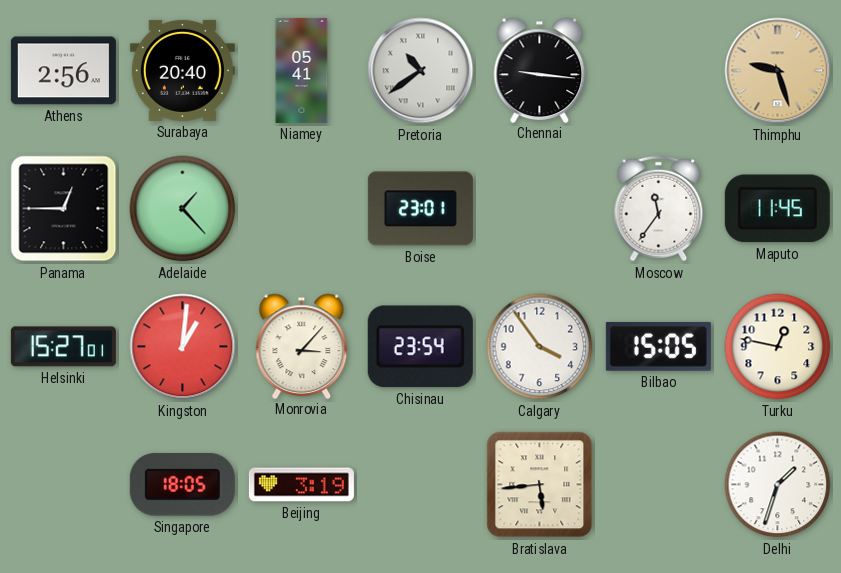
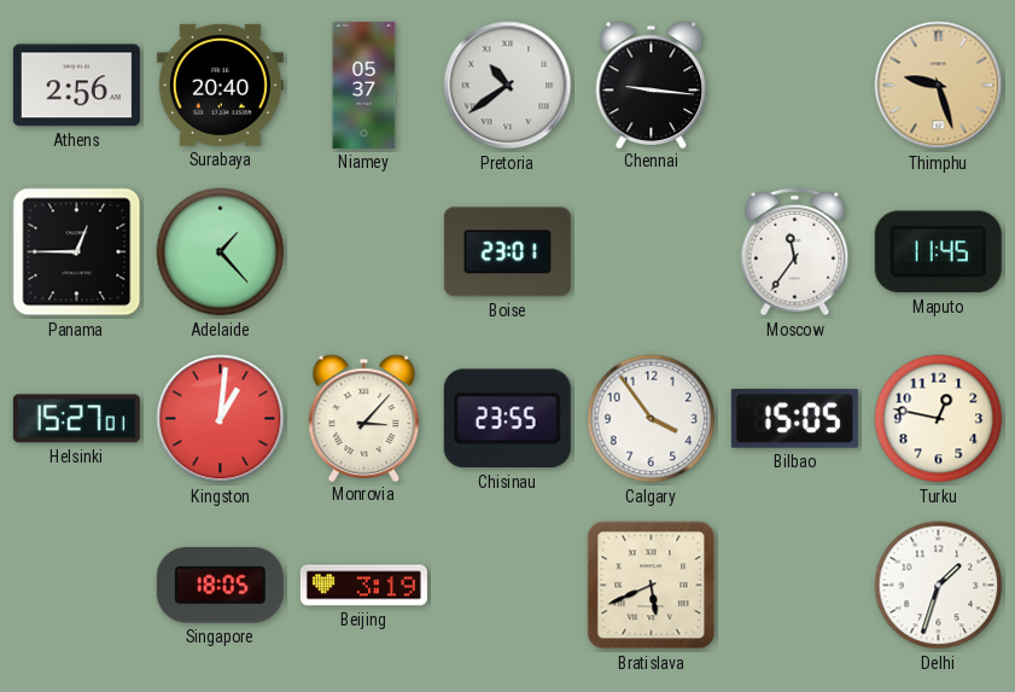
Niamey: 05:41 -> 05:37 (364, 85)
Chisinau: 23:54 -> 23:55 (507, 419)
Bratislava: 5:44 -> 5:41 (652, 586)
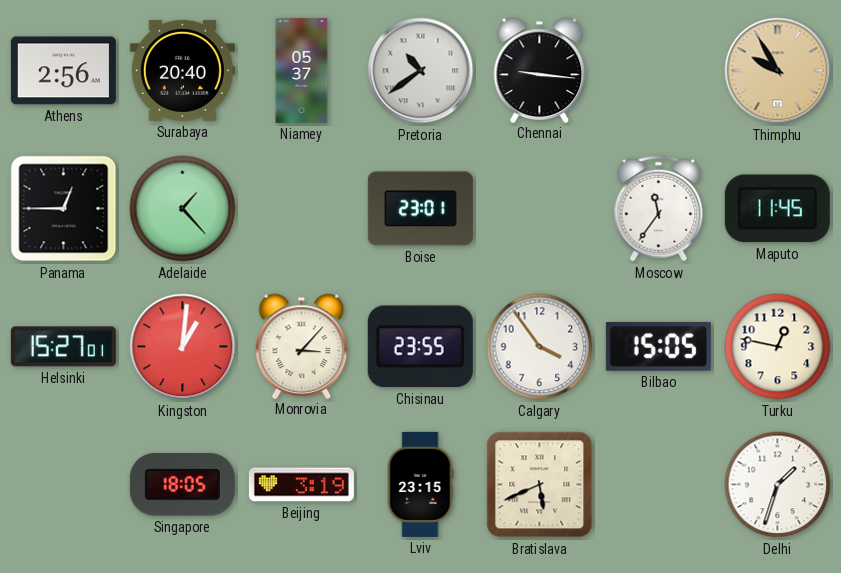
Thimphu: 9:27 -> 9:55 (778, 71)
Lviv: none -> 23:15 (420, 484)
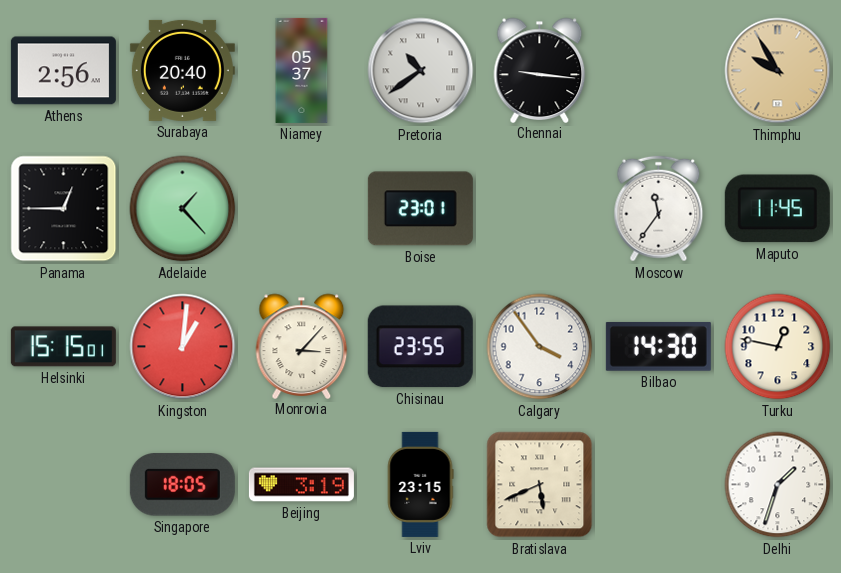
Helsinki: 15:27 -> 15:15 (63, 347)
Bilbao: 15:05 -> 14:30 (658, 346)
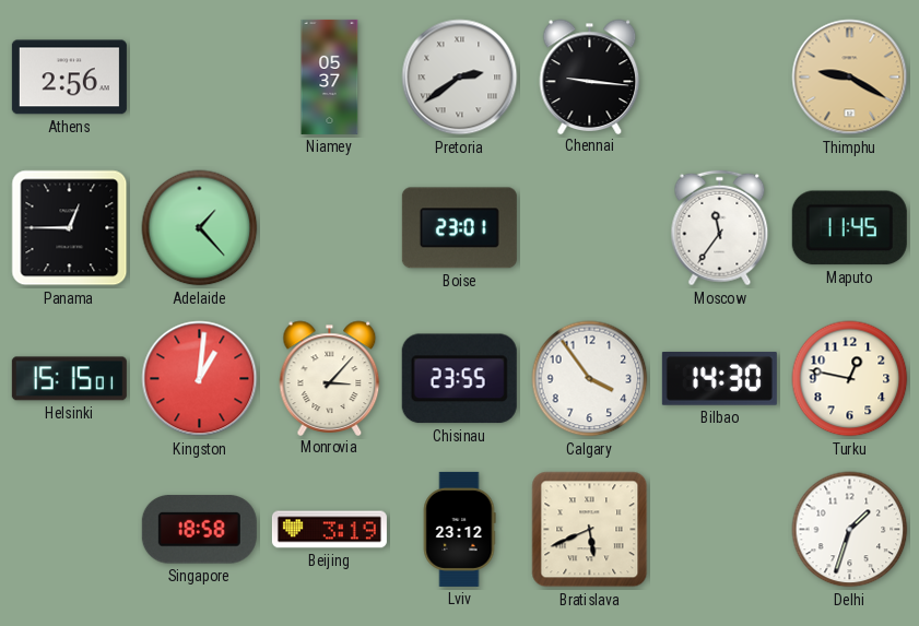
Surabaya: 20:40 -> none (182, 70)
Pretoria: 10:39 -> 2:39 (460, 78)
Thimphu: 9:55 -> 9:20 (850, 78)
Singapore: 18:05 -> 18:58 (199, 530)
Lviv: 23:15 -> 23:12 (459, 529)
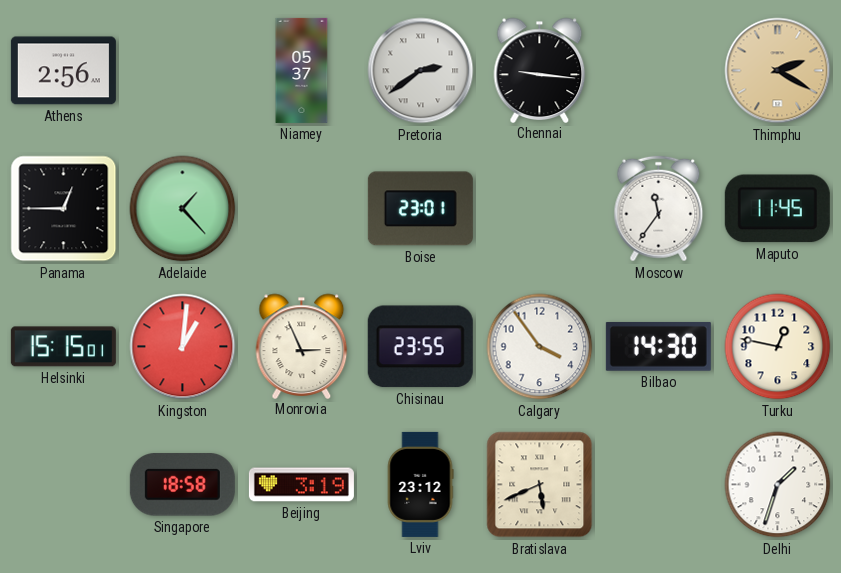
Thimphu: 9:20 -> 2:20 (778, 71)
Monrovia: 3:07 -> 2:56 (302, 346)
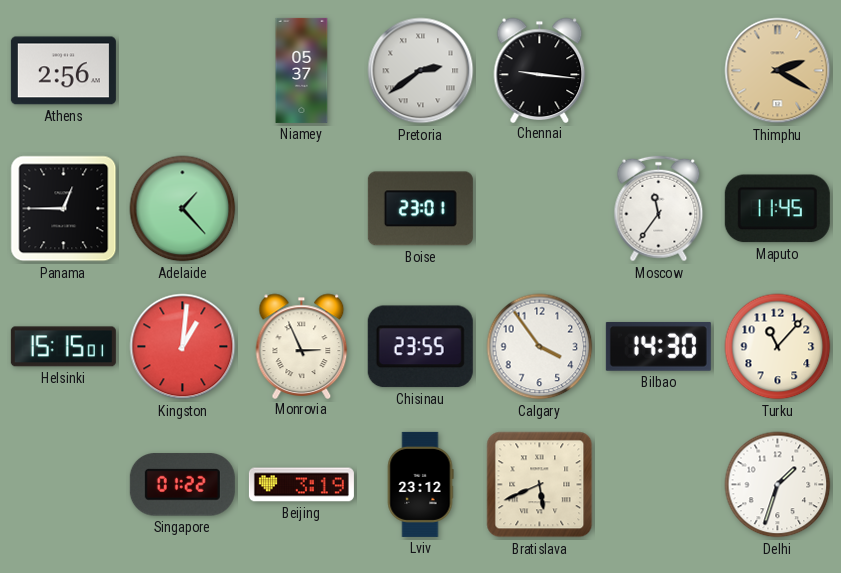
Turku: 12:47 -> 11:07 (778, 347)
Singapore: 18:58 -> 01:22 (182, 485)
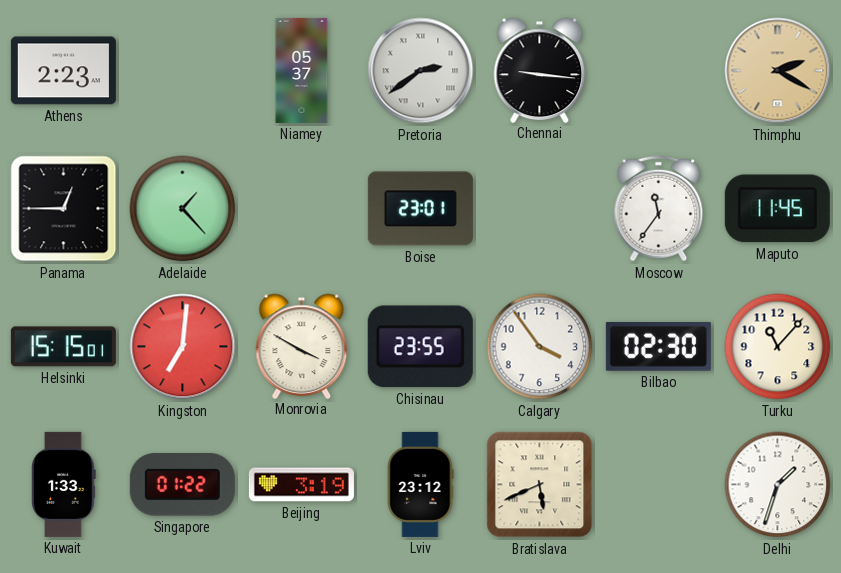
Athens: 2:56 -> 2:23 (63, 71)
Kingston: 1:01 -> 7:01 (183, 347)
Monrovia: 2:56 -> 3:50 (302, 346)
Bilbao: 14:30 -> 02:30 (658, 346)
Kuwait: none -> 1:33 (64, 484)
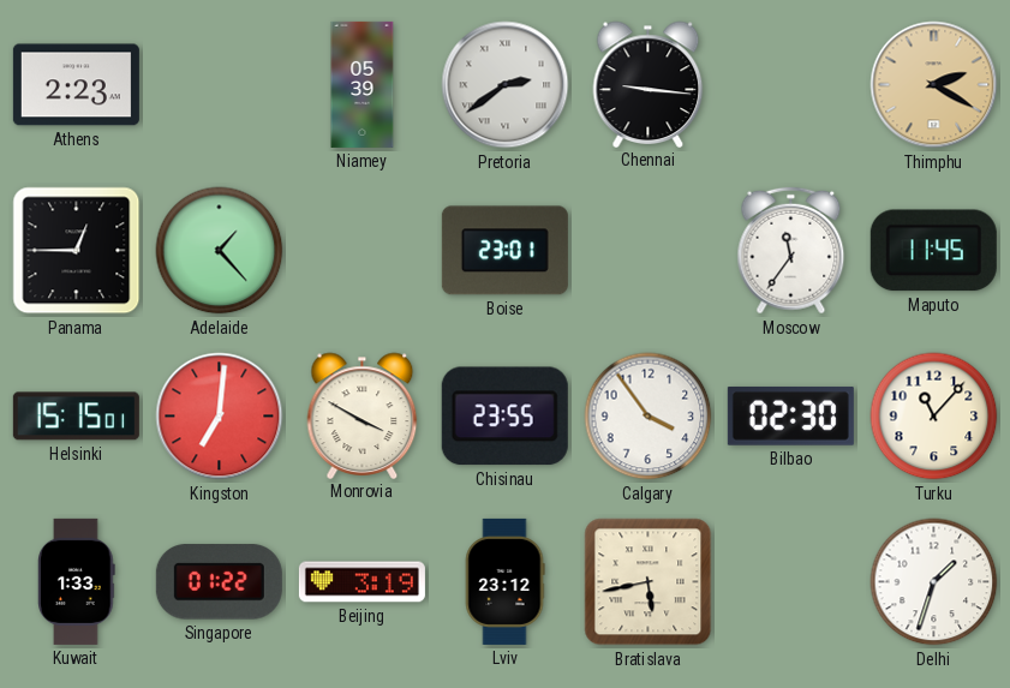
Niamey: 05:37 -> 05:39 (363, 84)
Bratislava: 5:41 -> 5:43 (649, 582)
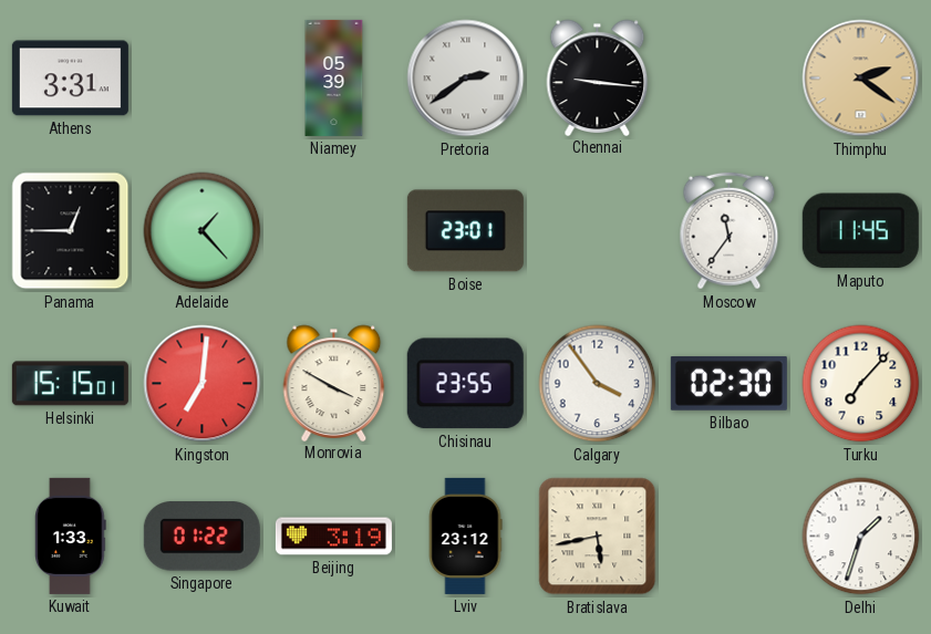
Athens: 2:23 -> 3:31 (70, 79)
Thimphu: 2:20 -> 2:21 (861, 79)
Turku: 11:07 -> 7:07 (861, 384)
